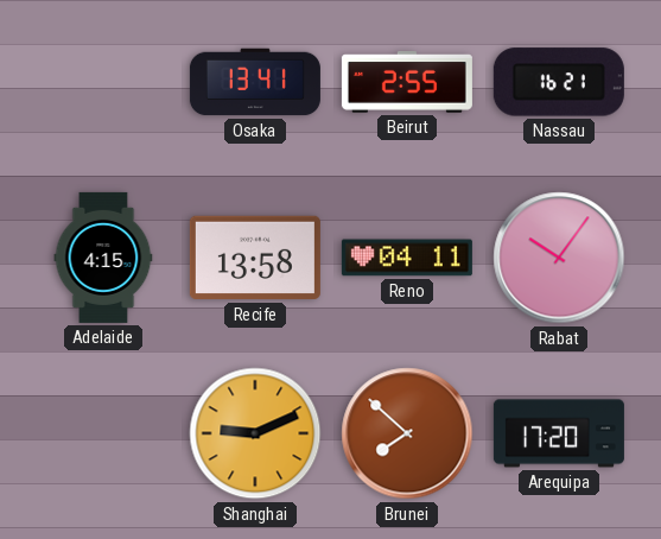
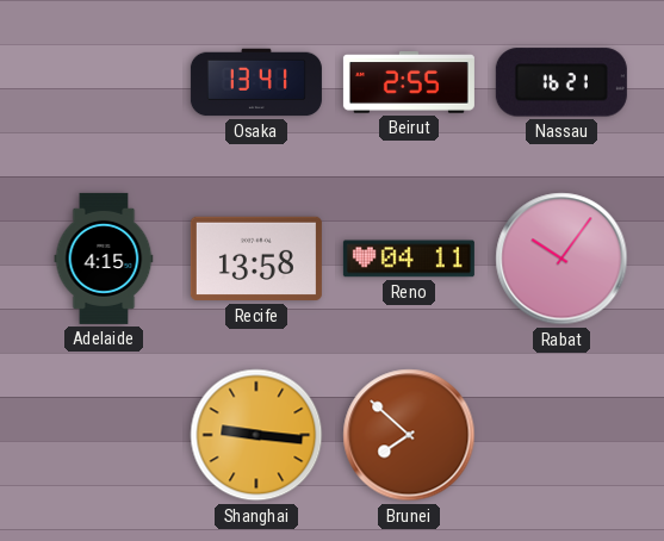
Shanghai: 9:11 -> 9:16 (256, 435)
Arequipa: 17:20 -> none (559, 433)
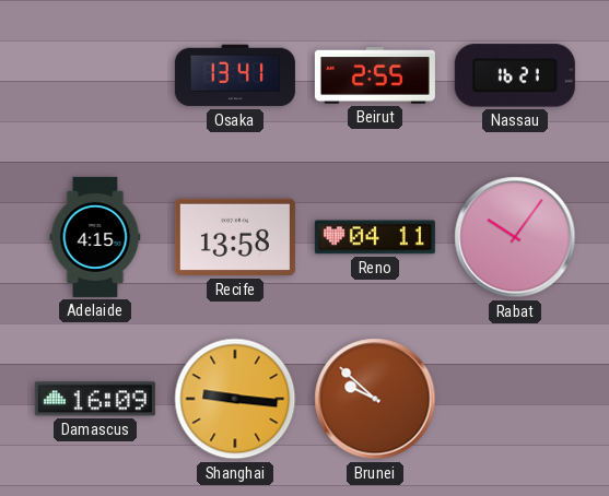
Damascus: none -> 16:09 (95, 399)
Brunei: 7:52 -> 9:52 (375, 399)
